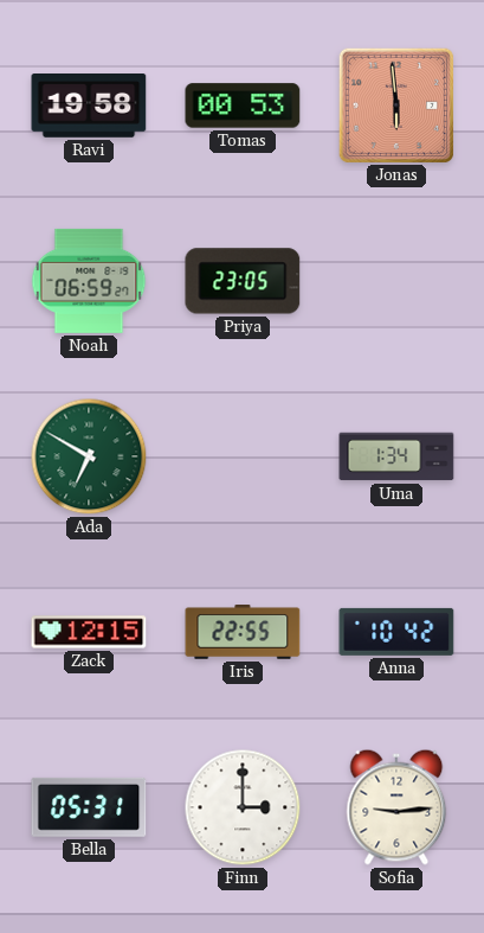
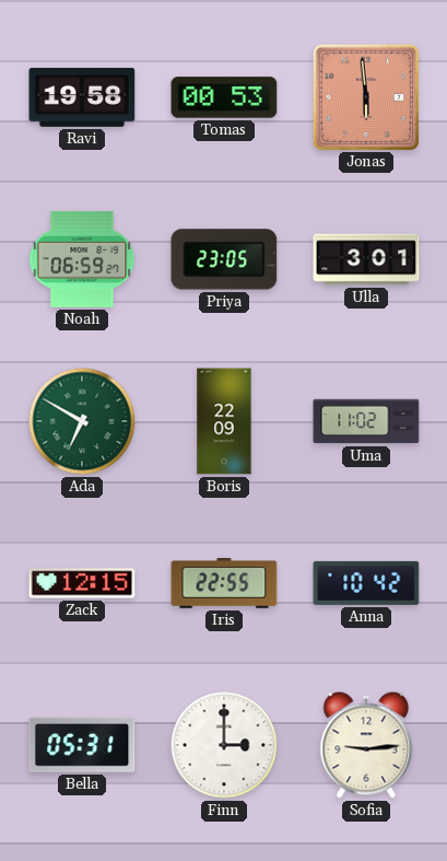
Ulla: none -> 3:01 (366, 259)
Boris: none -> 22:09 (224, 421)
Uma: 1:34 -> 11:02 (366, 421)
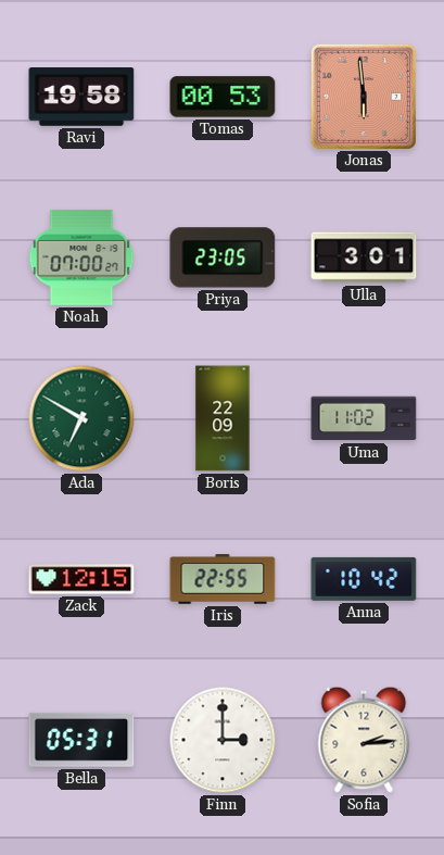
Noah: 06:59 -> 07:00 (81, 257)
Sofia: 9:14 -> 2:14 (364, 740)
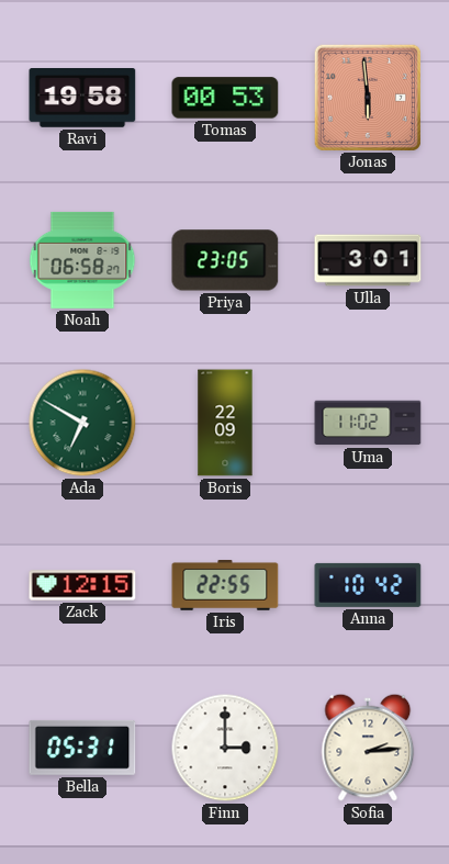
Noah: 07:00 -> 06:58 (82, 260)
